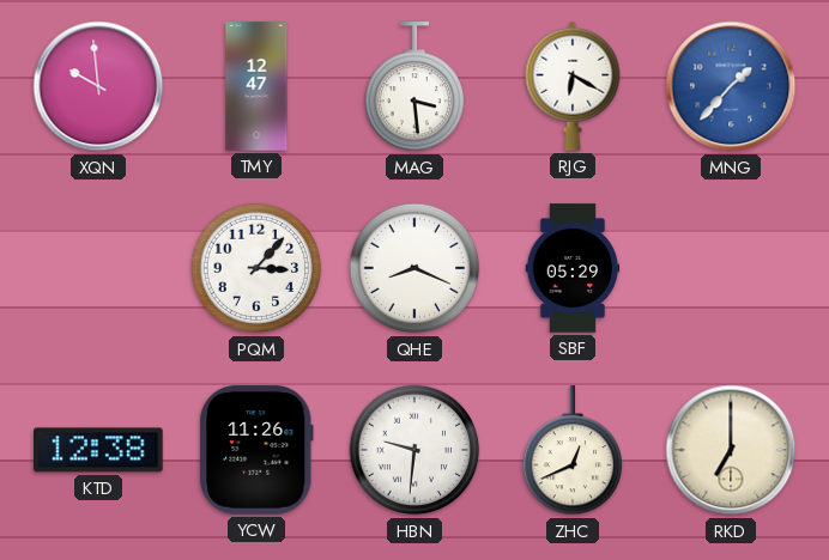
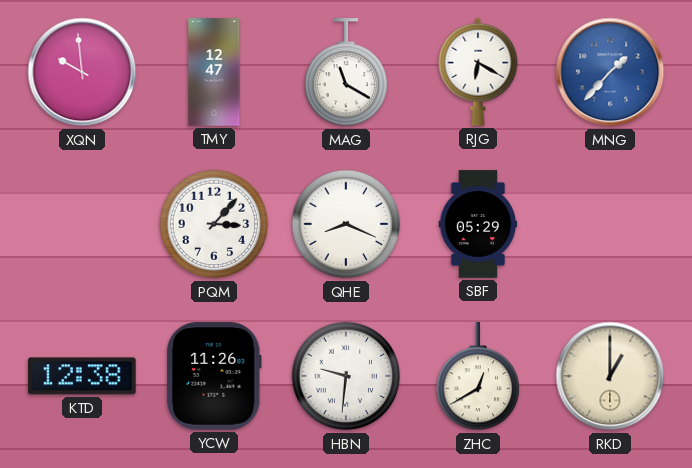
MAG: 3:29 -> 11:20 (346, 73)
ZHC: 12:41 -> 12:40 (478, 377)
RKD: 7:00 -> 1:00 (610, 376)
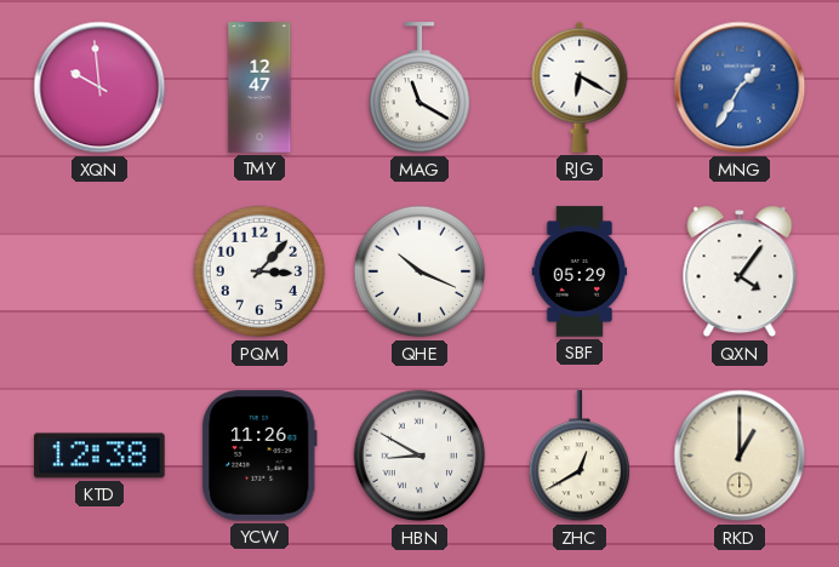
MNG: 1:37 -> 1:35 (740, 87)
QHE: 8:19 -> 10:19 (419, 271)
QXN: none -> 4:06 (740, 271)
HBN: 9:31 -> 8:50 (419, 456)
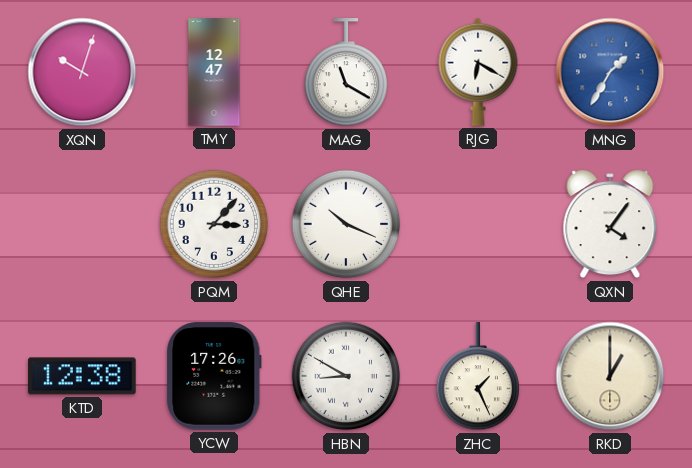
XQN: 9:59 -> 10:03 (82, 72)
SBF: 05:29 -> none (580, 271)
YCW: 11:26 -> 17:26 (215, 376)
ZHC: 12:40 -> 1:26 (478, 377)
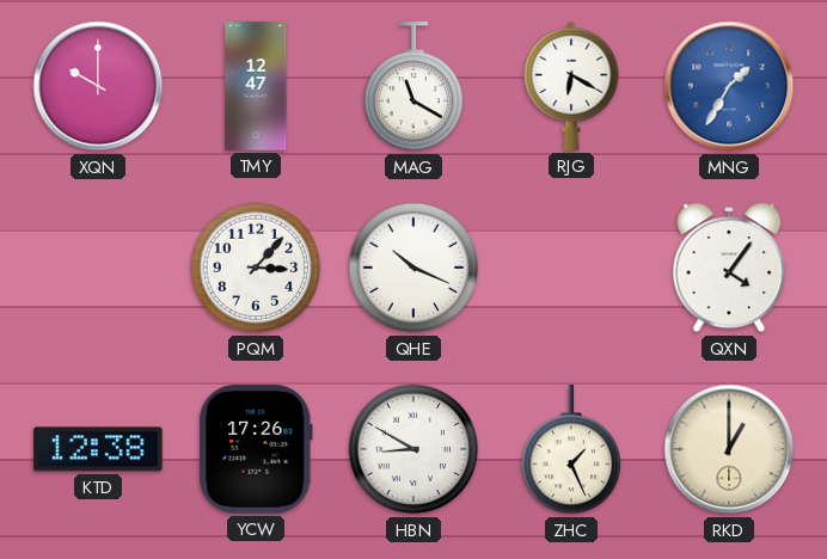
XQN: 10:03 -> 10:00 (98, 86)
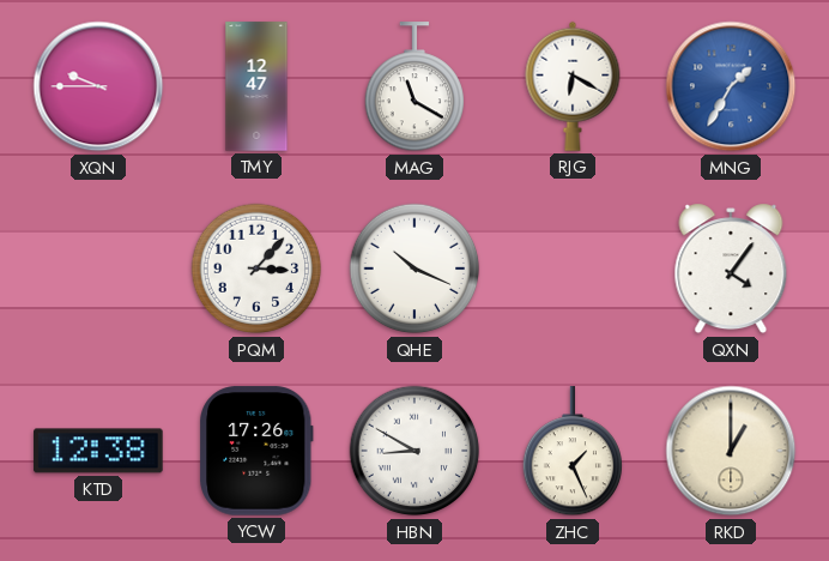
XQN: 10:00 -> 9:45 (98, 86)
